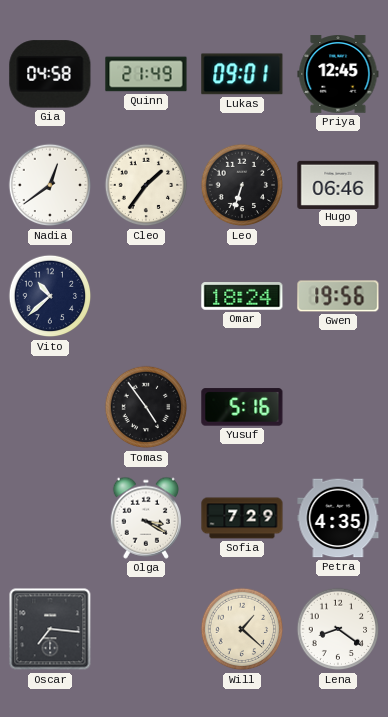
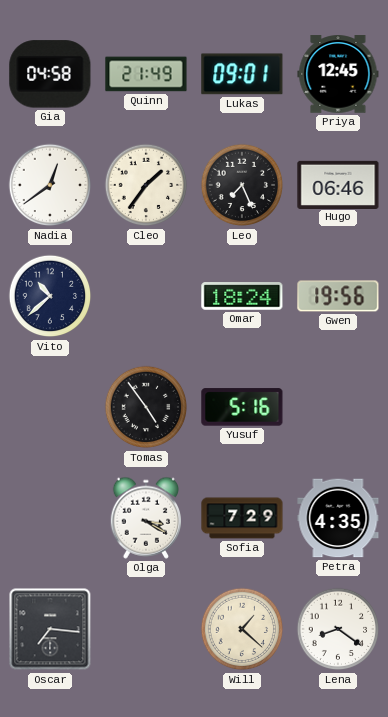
Leo: 6:33 -> 7:26 (242, 185)
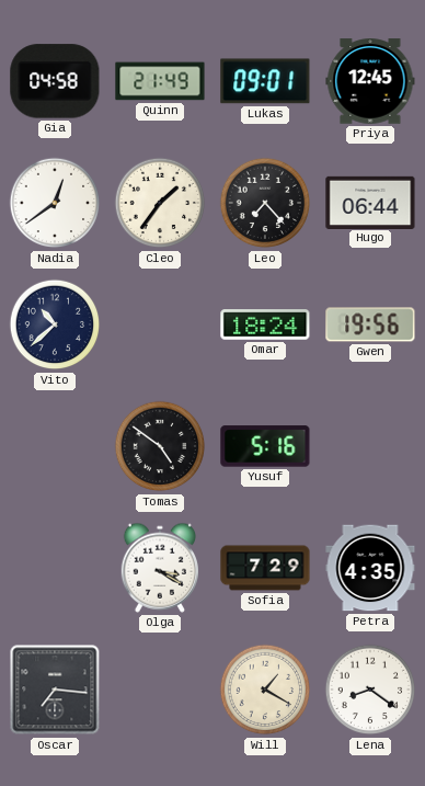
Leo: 7:26 -> 7:23 (265, 203)
Hugo: 06:46 -> 06:44 (370, 202)
Tomas: 4:54 -> 4:51 (160, 446)
Will: 1:22 -> 1:20 (265, 690)
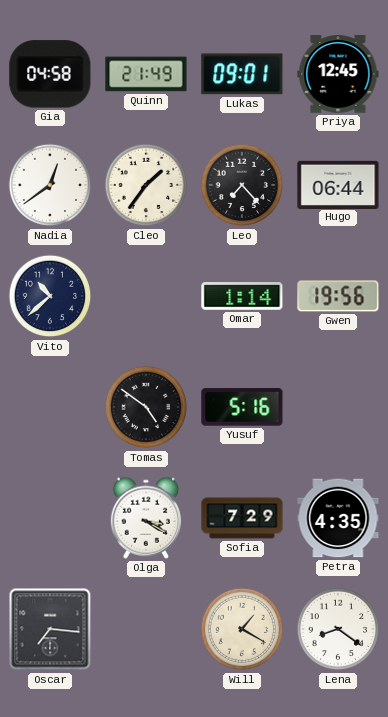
Omar: 18:24 -> 1:14 (242, 296)
